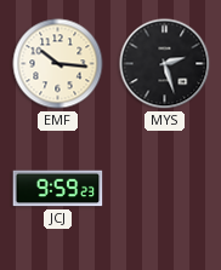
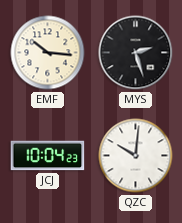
JCJ: 9:59 -> 10:04 (48, 156)
QZC: none -> 10:01 (136, 156)
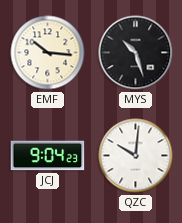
MYS: 2:27 -> 10:27 (136, 53)
JCJ: 10:04 -> 9:04 (48, 156)
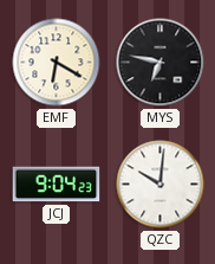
EMF: 10:16 -> 6:20 (57, 63)
MYS: 10:27 -> 6:47 (161, 63)
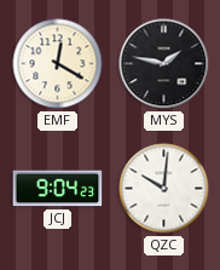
EMF: 6:20 -> 12:20 (58, 64)
MYS: 6:47 -> 1:47 (164, 64)
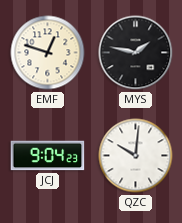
EMF: 12:20 -> 12:48 (48, 53)
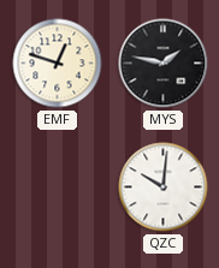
JCJ: 9:04 -> none (48, 156)
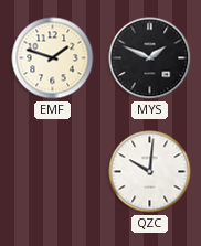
EMF: 12:48 -> 1:48 (53, 58)
MYS: 1:47 -> 1:49 (150, 58)
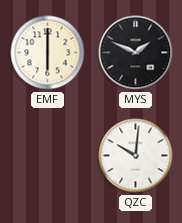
EMF: 1:48 -> 6:00 (48, 53)
